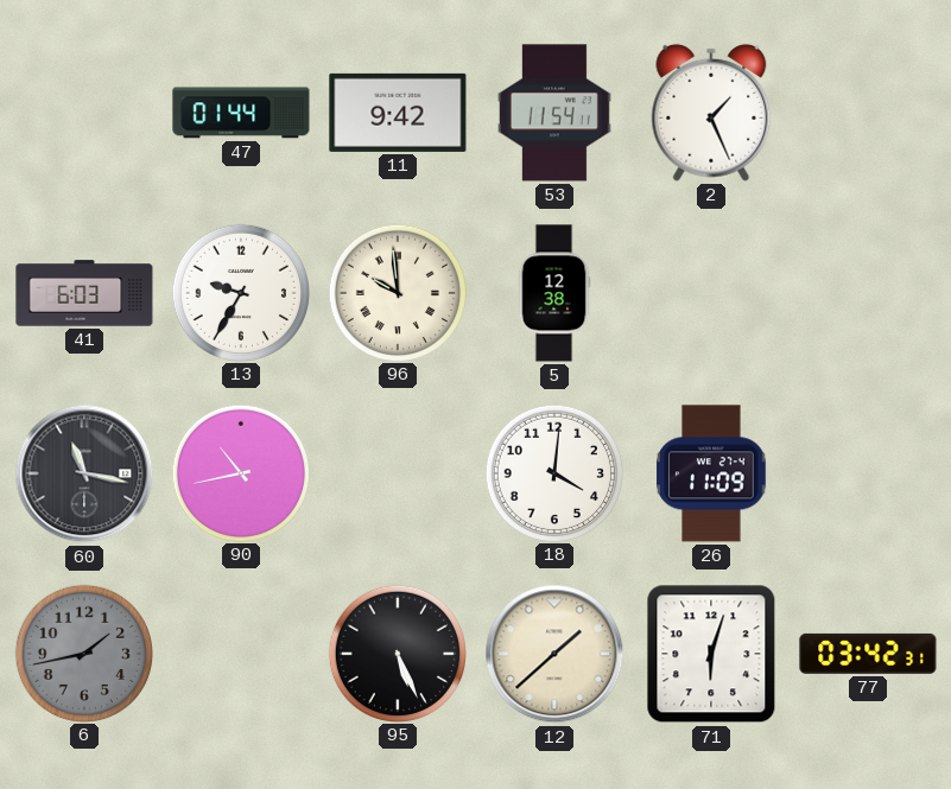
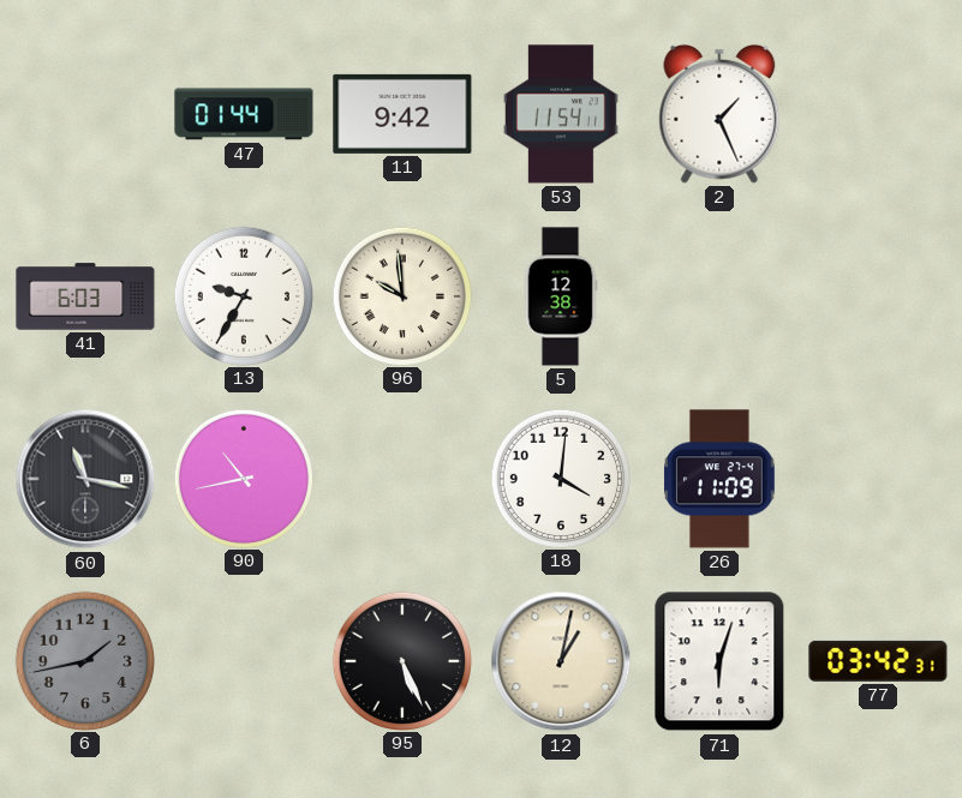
12: 1:38 -> 1:02 (561, 661)
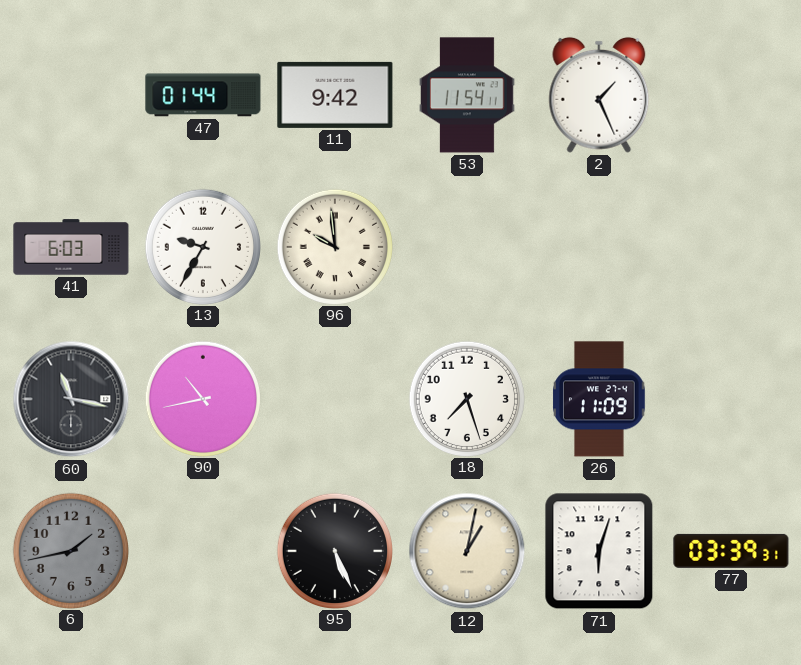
5: 12:38 -> none (561, 296)
18: 4:01 -> 7:27 (466, 398)
77: 03:42 -> 03:39 (731, 551)
